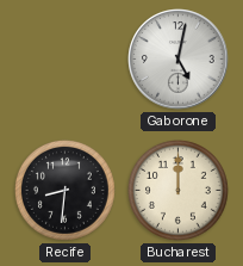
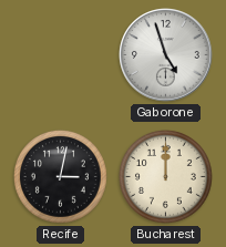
Gaborone: 5:02 -> 4:57 (166, 55)
Recife: 8:31 -> 3:02 (60, 176)
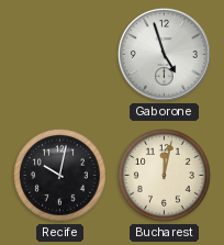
Recife: 3:02 -> 10:02 (59, 175)
Bucharest: 12:00 -> 12:02 (164, 175)
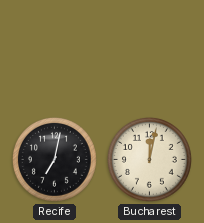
Gaborone: 4:57 -> none (165, 55)
Recife: 10:02 -> 7:02 (54, 159)
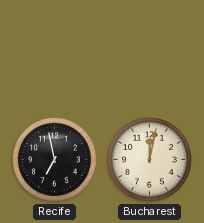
Recife: 7:02 -> 6:58 (54, 159)
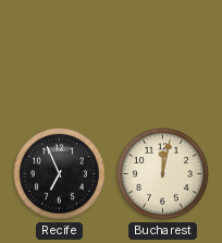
Recife: 6:58 -> 6:56 (59, 173)
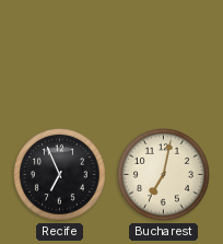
Bucharest: 12:02 -> 7:02 (163, 174)
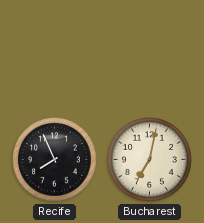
Recife: 6:56 -> 7:56 (54, 159)
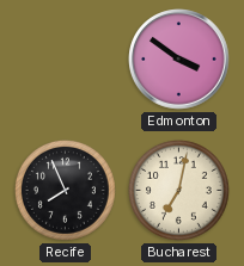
Edmonton: none -> 3:51 (179, 60)
